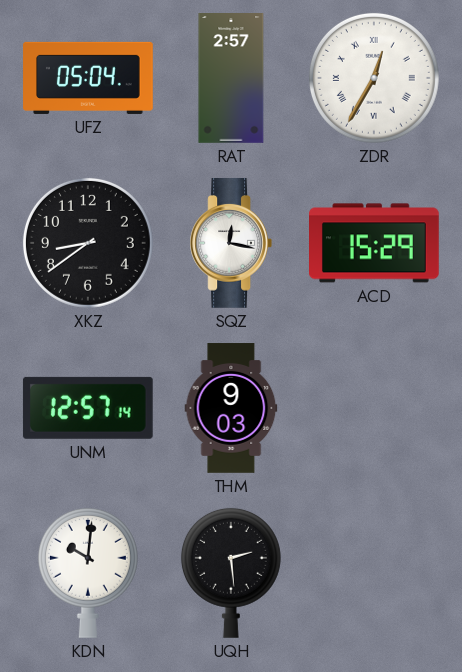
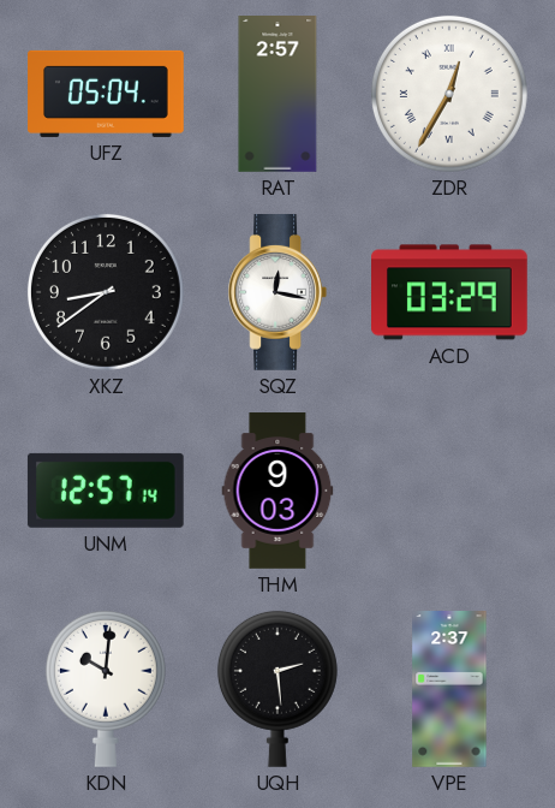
ACD: 15:29 -> 03:29 (450, 292)
VPE: none -> 2:37 (449, 689)
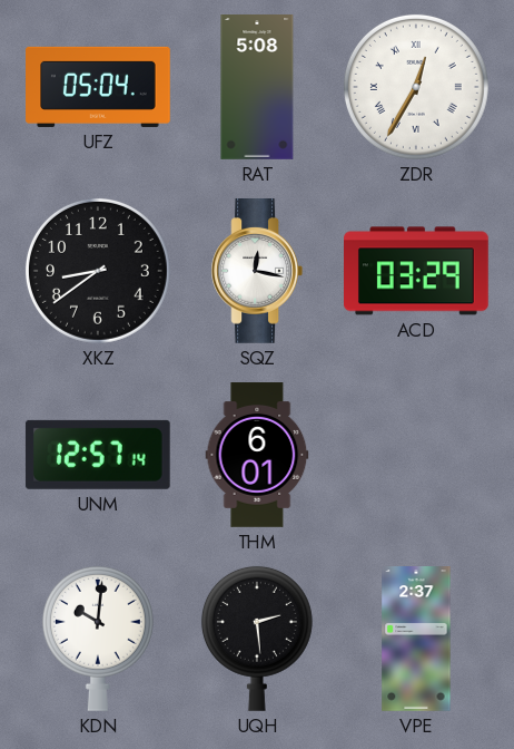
RAT: 2:57 -> 5:08 (257, 87)
THM: 9:03 -> 6:01 (257, 455)
